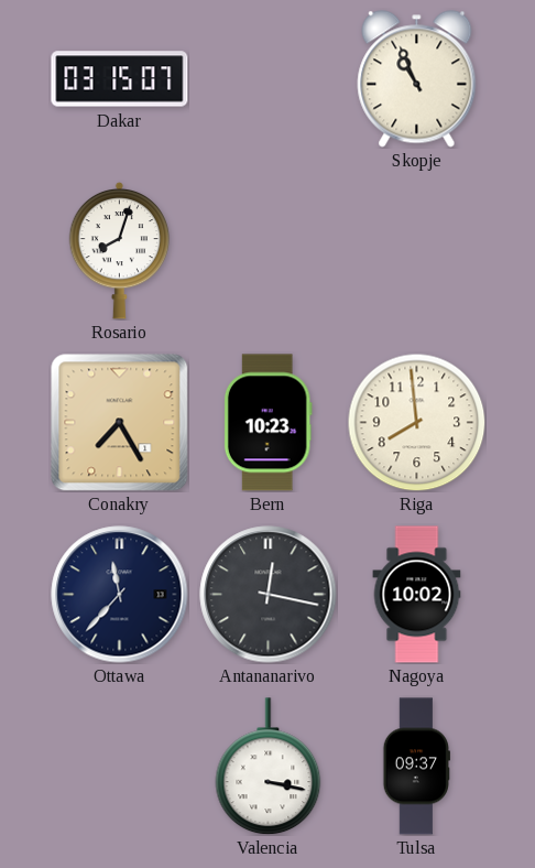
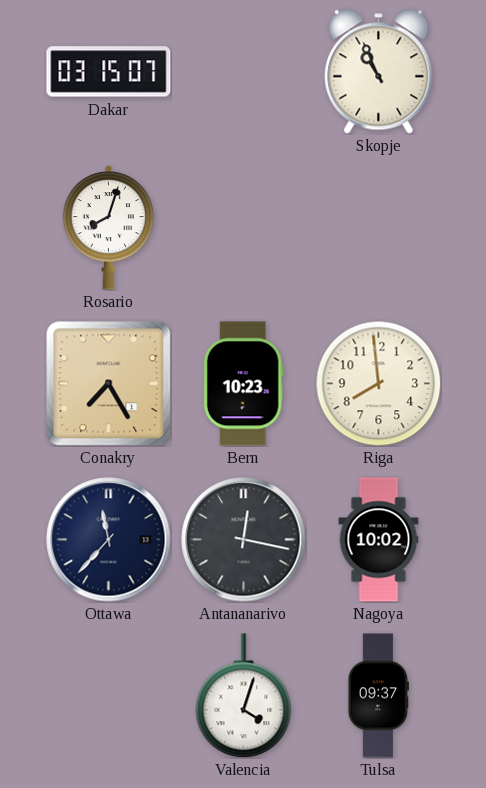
Valencia: 3:17 -> 4:03 (244, 696)
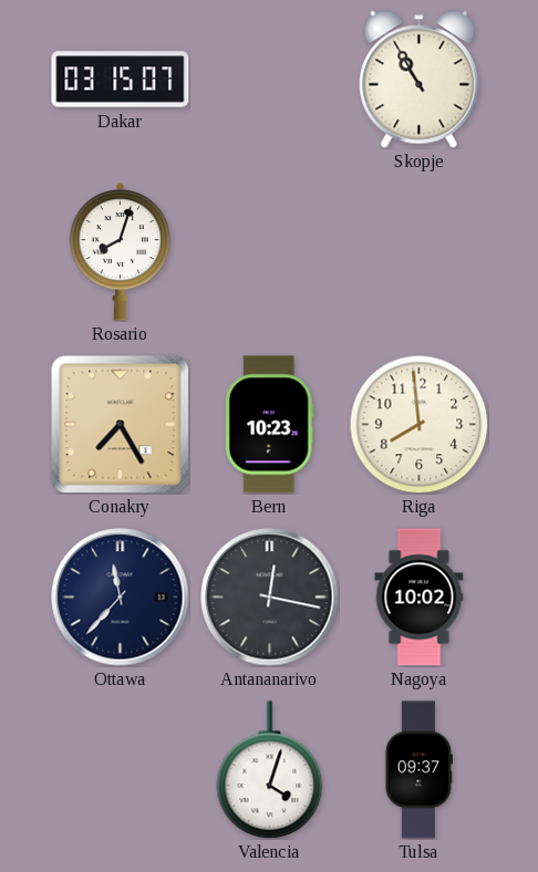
Skopje: 10:56 -> 10:55 (420, 80)
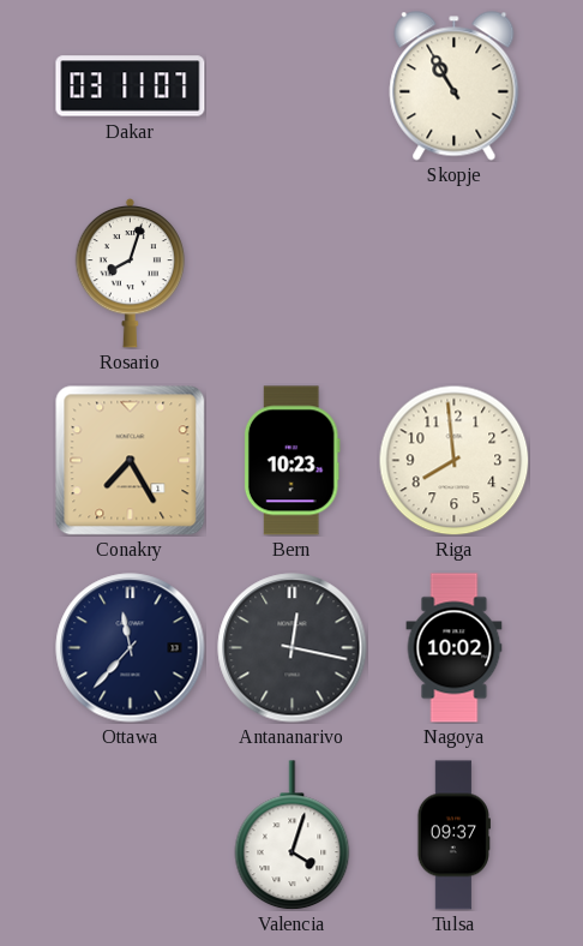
Dakar: 03:15 -> 03:11 (131, 86)
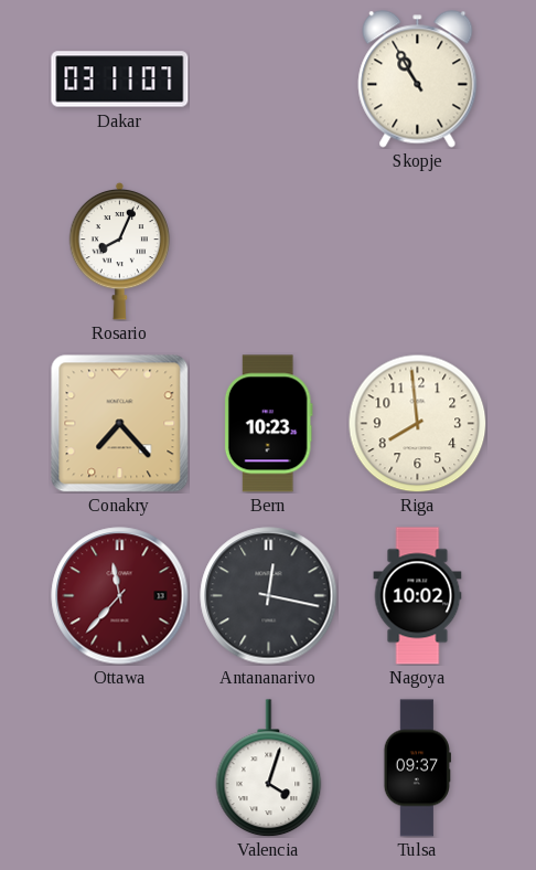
Rosario: 8:03 -> 8:04 (120, 251)
Conakry: 7:25 -> 7:23 (119, 423)
Ottawa dial: navy -> burgundy (120, 596)
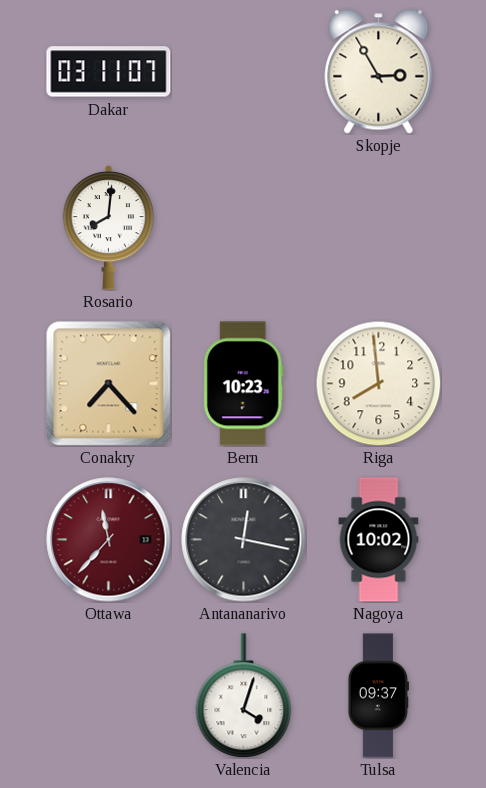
Skopje: 10:55 -> 2:55 (379, 72)
Rosario: 8:04 -> 8:01 (109, 227)
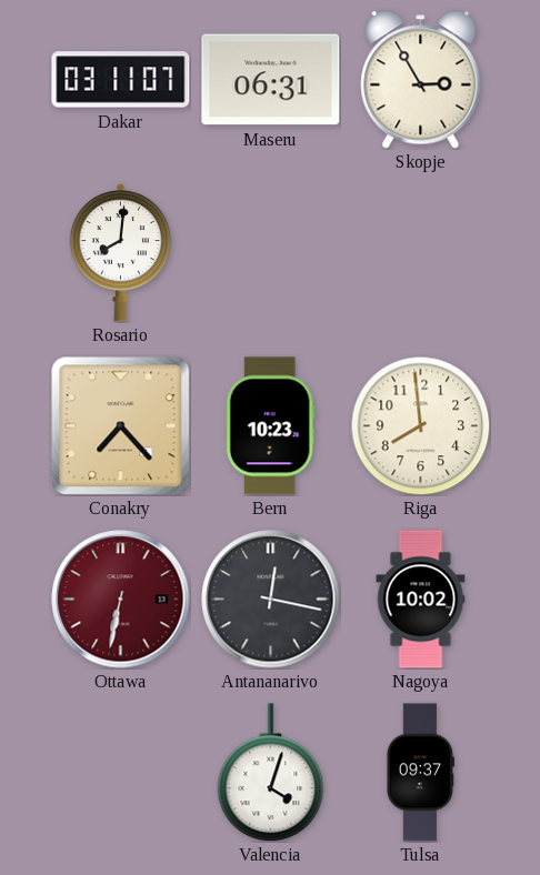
Maseru: none -> 06:31 (271, 80)
Ottawa: 11:37 -> 6:32 (121, 600)
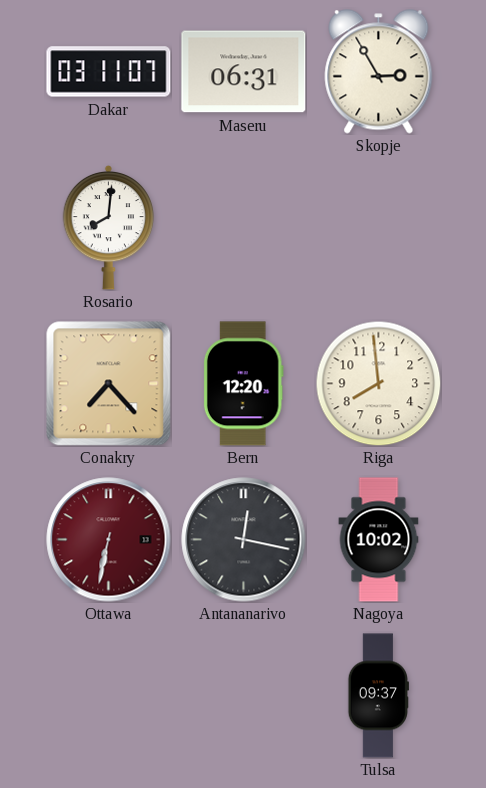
Bern: 10:23 -> 12:20 (243, 384)
Valencia: 4:03 -> none (271, 773)
